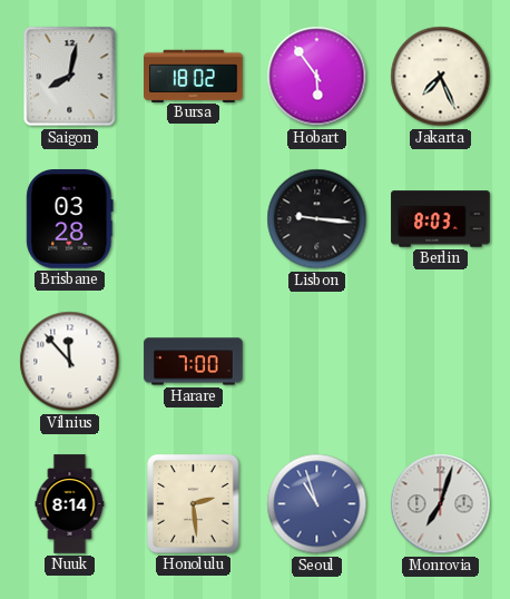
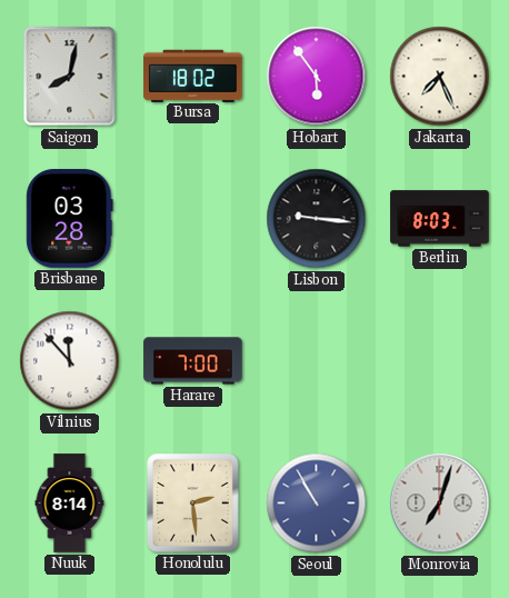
Seoul: 10:57 -> 10:55 (317, 504)
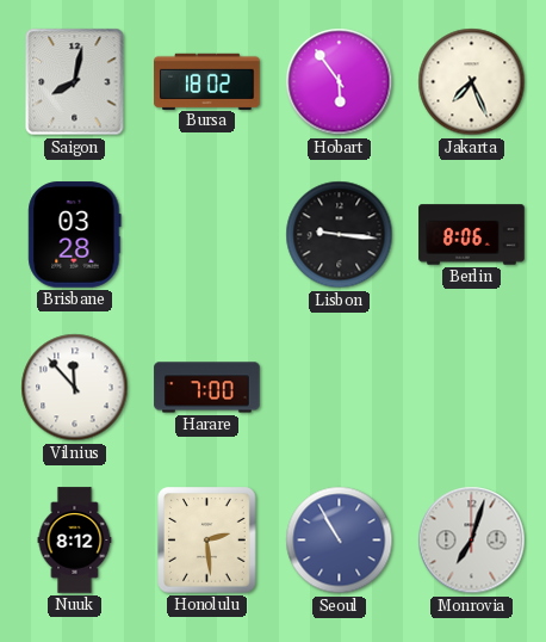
Berlin: 8:03 -> 8:06 (472, 235)
Nuuk: 8:14 -> 8:12 (75, 541)
